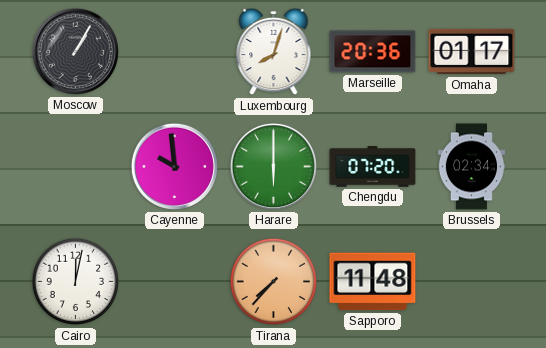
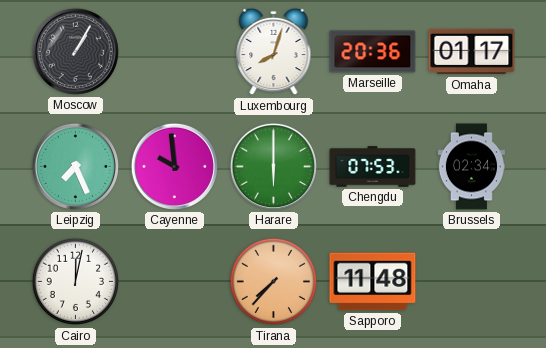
Leipzig: none -> 7:26 (75, 166)
Chengdu: 07:20 -> 07:53 (373, 167)
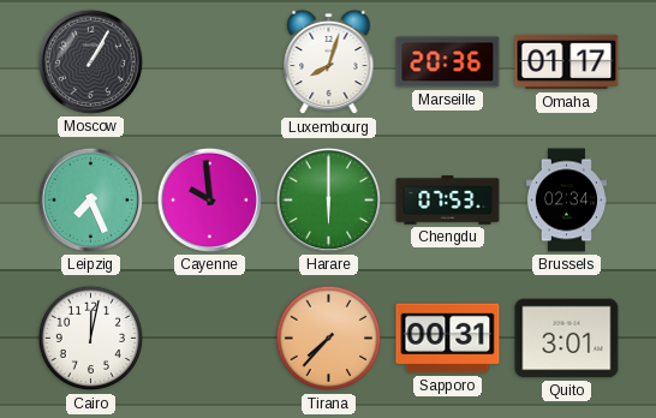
Sapporo: 11:48 -> 00:31 (448, 339)
Quito: none -> 3:01 (567, 339)
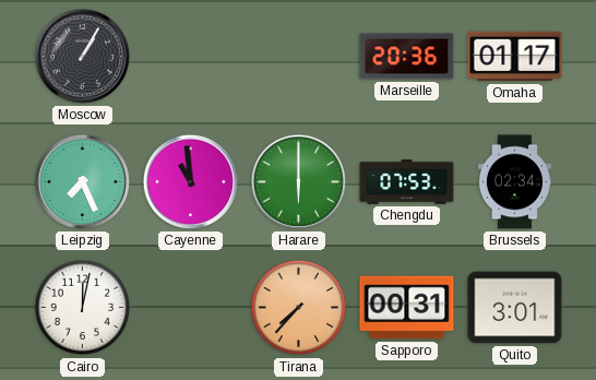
Luxembourg: 8:03 -> none (329, 62)
Cayenne: 9:59 -> 10:59 (190, 181)
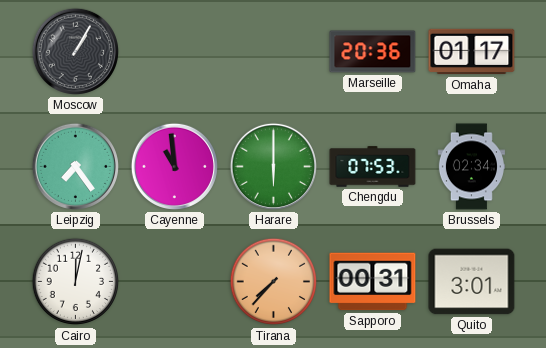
Leipzig: 7:26 -> 7:24 (75, 166)
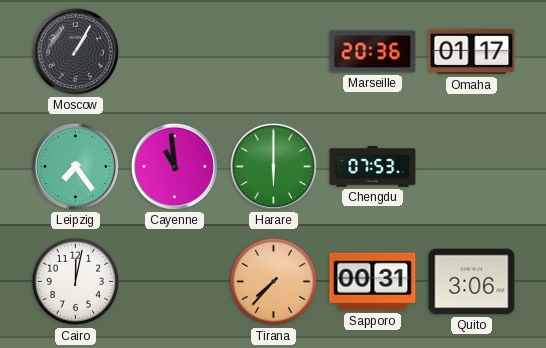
Brussels: 02:34 -> none (471, 167)
Quito: 3:01 -> 3:06 (472, 282)
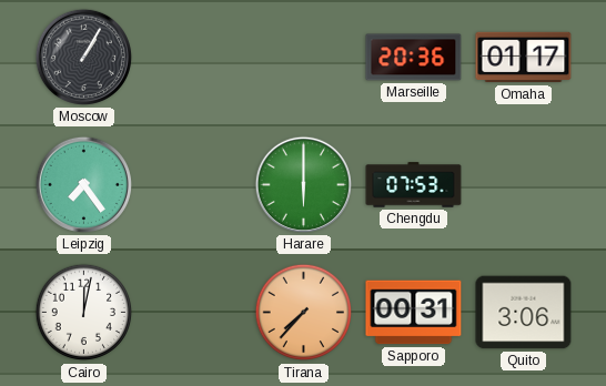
Cayenne: 10:59 -> none (174, 166)
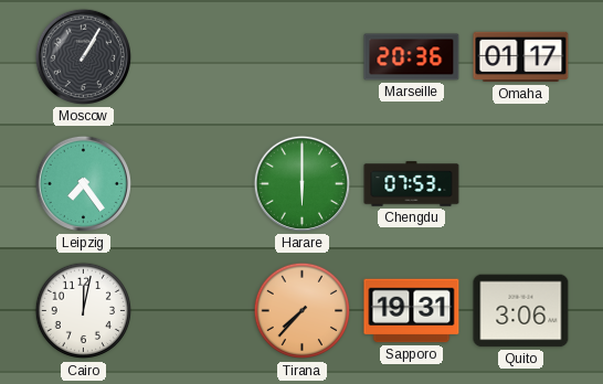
Sapporo: 00:31 -> 19:31 (412, 311)
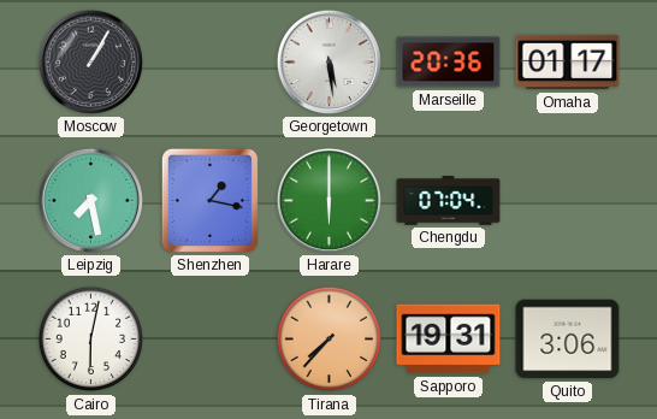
Georgetown: none -> 5:29 (328, 61)
Leipzig: 7:24 -> 7:28 (90, 200)
Shenzhen: none -> 1:17 (209, 200)
Chengdu: 07:53 -> 07:04 (449, 201)
Cairo: 12:02 -> 6:02 (91, 340)
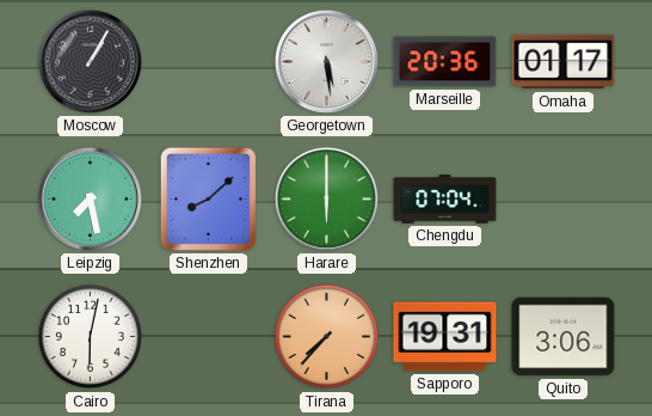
Shenzhen: 1:17 -> 8:08 (208, 198)
